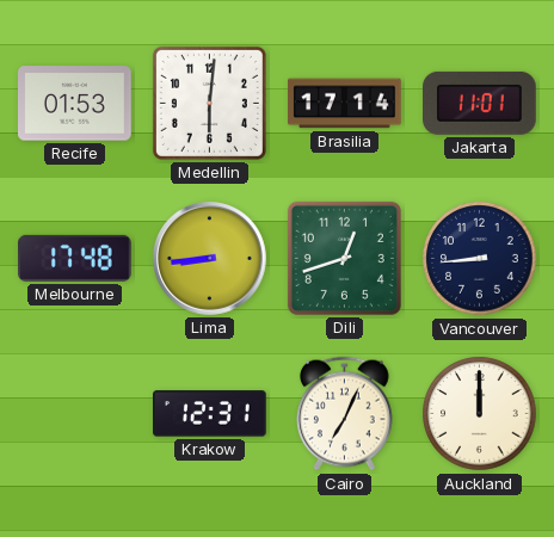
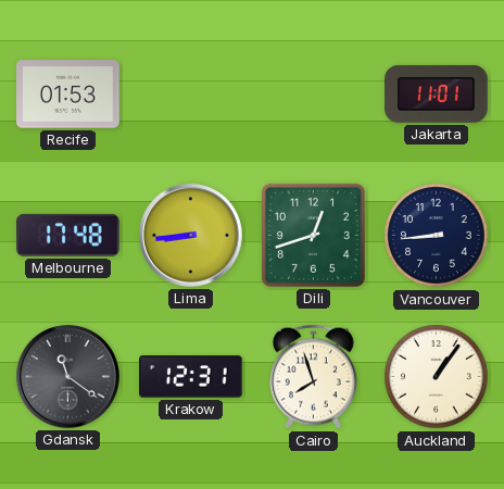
Medellin: 6:01 -> none (209, 103)
Brasilia: 17:14 -> none (345, 104)
Gdansk: none -> 11:21 (68, 377)
Cairo: 7:04 -> 7:57 (314, 377)
Auckland: 12:00 -> 1:06 (437, 377)
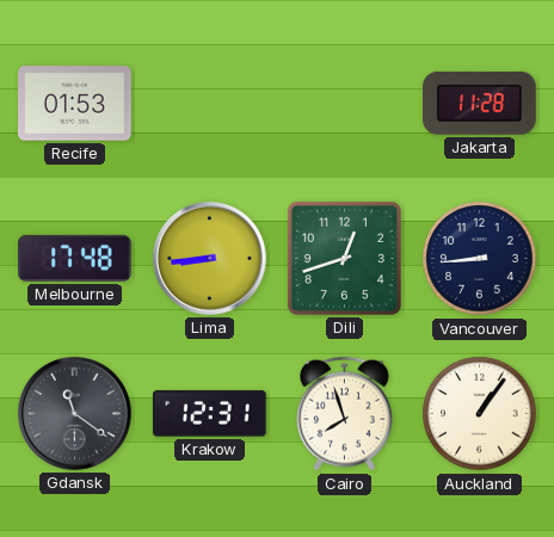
Jakarta: 11:01 -> 11:28 (480, 103)
